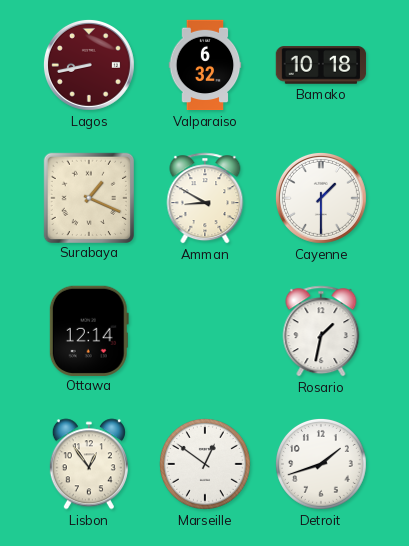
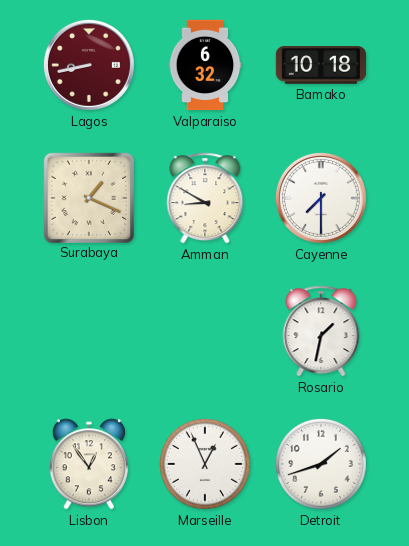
Cayenne: 1:30 -> 7:30 (321, 198)
Ottawa: 12:14 -> none (89, 330)
Marseille: 12:51 -> 12:56 (205, 464)
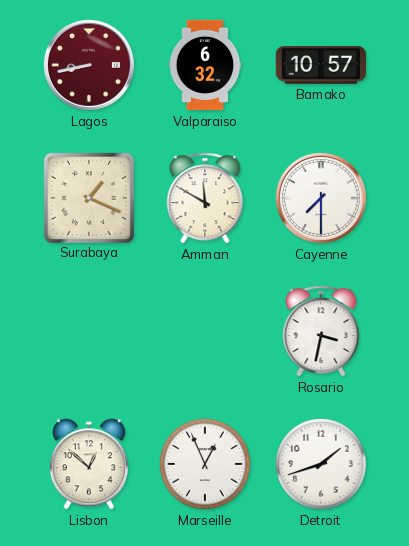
Bamako: 10:18 -> 10:57 (321, 65)
Amman: 8:50 -> 11:50 (205, 198)
Rosario: 1:32 -> 3:32 (321, 331)
Lisbon: 12:54 -> 12:52 (89, 464)
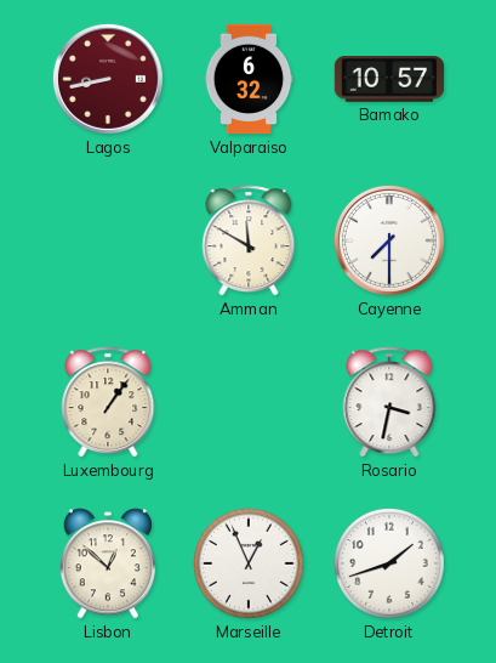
Surabaya: 1:19 -> none (88, 197)
Luxembourg: none -> 1:06 (108, 402)
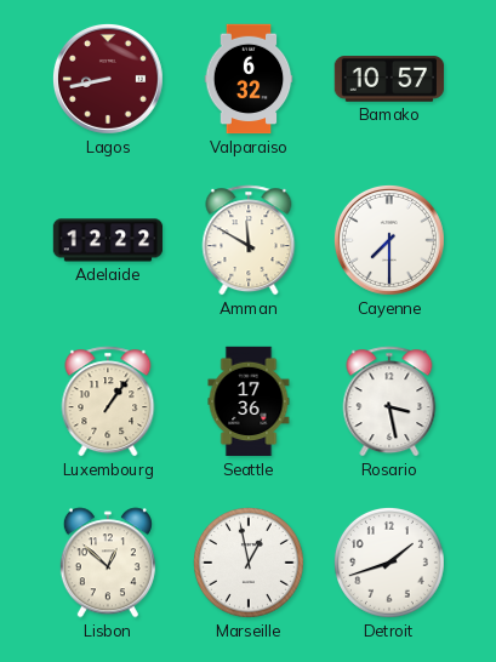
Adelaide: none -> 12:22 (108, 240)
Seattle: none -> 17:36 (249, 401)
Rosario: 3:32 -> 3:28 (389, 401)
Marseille: 12:56 -> 12:58 (249, 563)
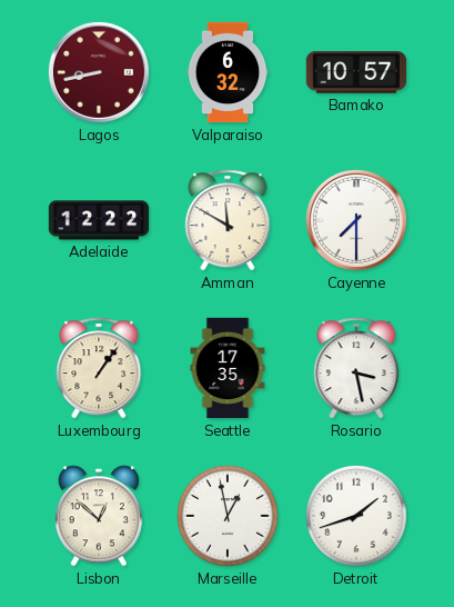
Seattle: 17:36 -> 17:35 (228, 368)
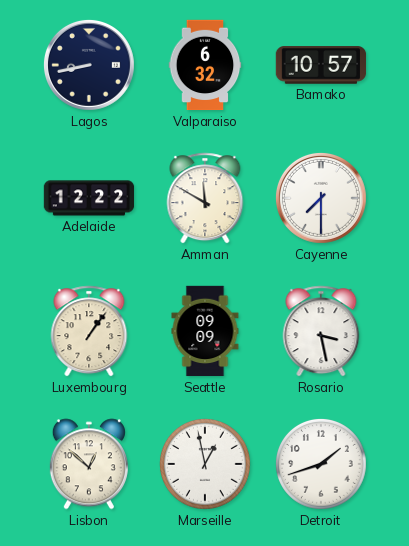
Lagos dial: burgundy -> navy (89, 65)
Seattle: 17:35 -> 09:09 (205, 331)
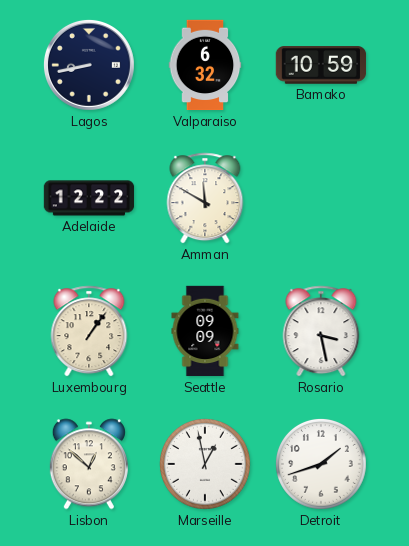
Bamako: 10:57 -> 10:59 (321, 65)
Cayenne: 7:30 -> none (321, 198)
